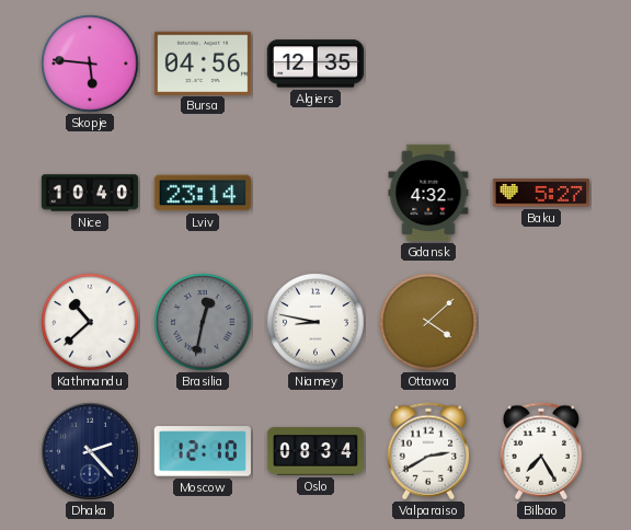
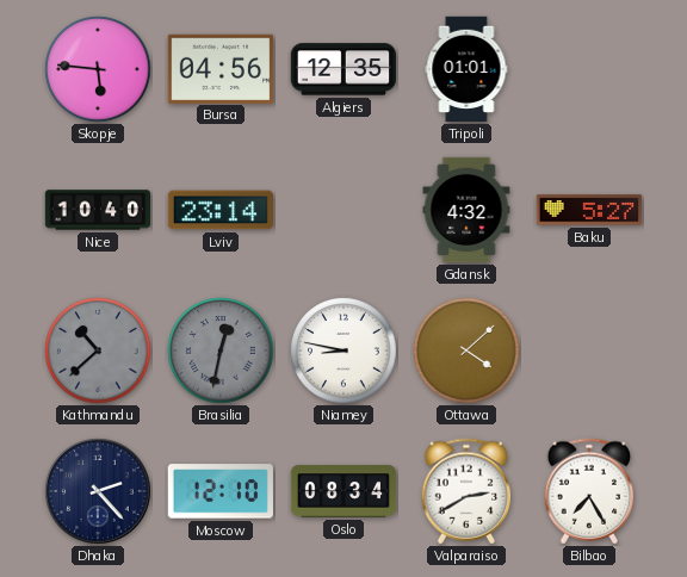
Tripoli: none -> 01:01 (466, 69)
Kathmandu dial: white -> grey (98, 350)
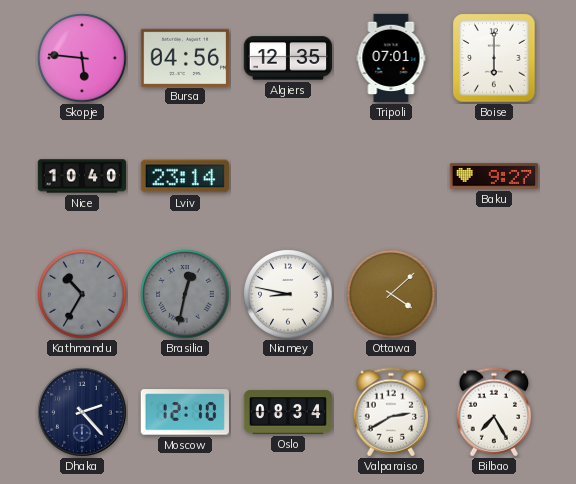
Tripoli: 01:01 -> 07:01 (391, 58)
Boise: none -> 6:00 (494, 58)
Gdansk: 4:32 -> none (466, 210)
Baku: 5:27 -> 9:27 (493, 176)
Kathmandu: 10:38 -> 10:35 (82, 294)
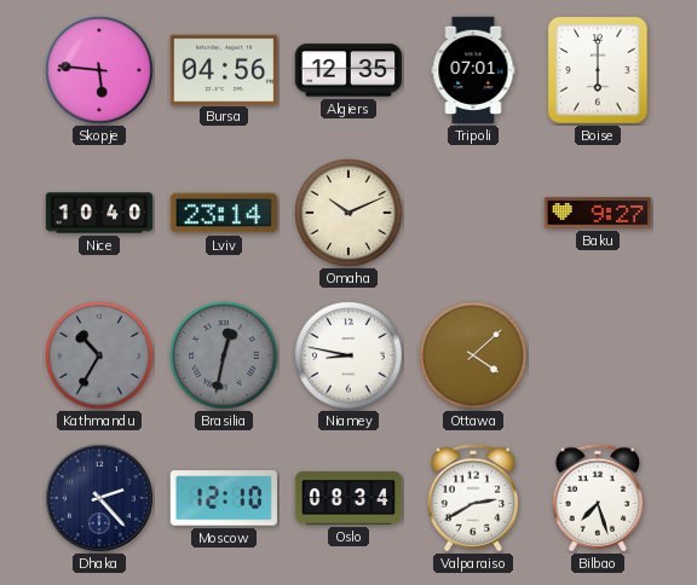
Omaha: none -> 10:11 (348, 213)
Bilbao: 7:25 -> 7:27 (597, 498)
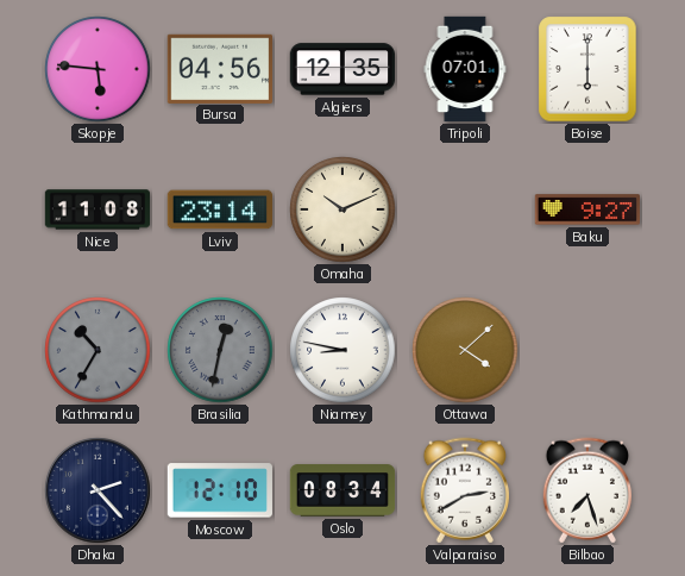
Nice: 10:40 -> 11:08 (98, 209)
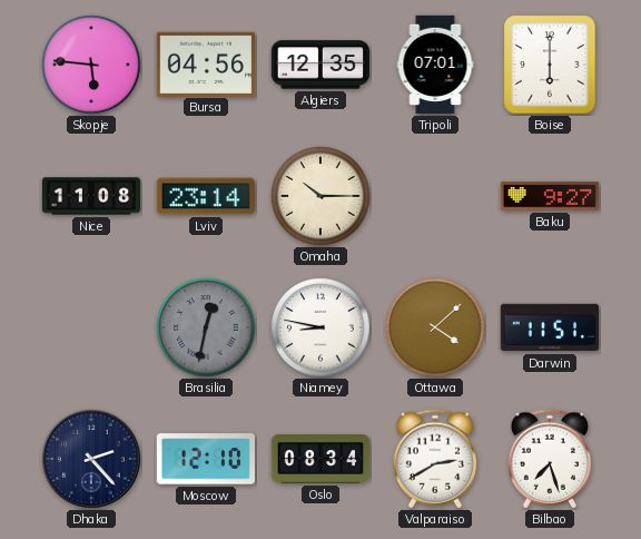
Omaha: 10:11 -> 10:15 (320, 196)
Kathmandu: 10:35 -> none (98, 350)
Darwin: none -> 11:51 (550, 327)
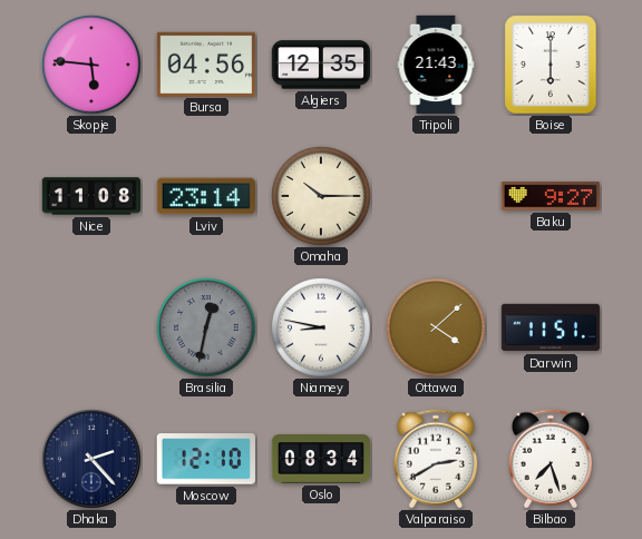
Tripoli: 07:01 -> 21:43 (436, 65)
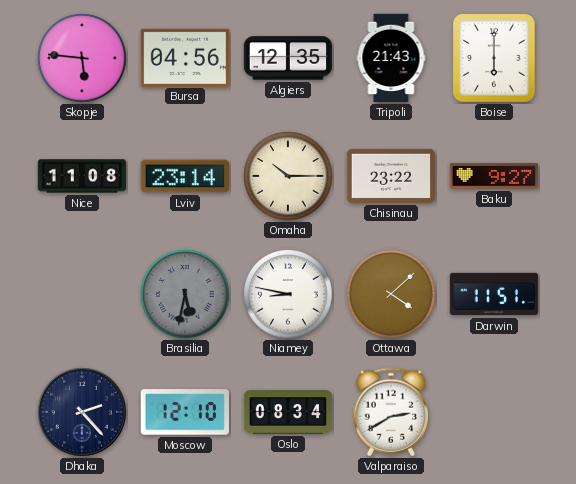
Chisinau: none -> 23:22 (390, 176)
Brasilia: 12:32 -> 5:32 (185, 294)
Bilbao: 7:27 -> none (549, 459)
